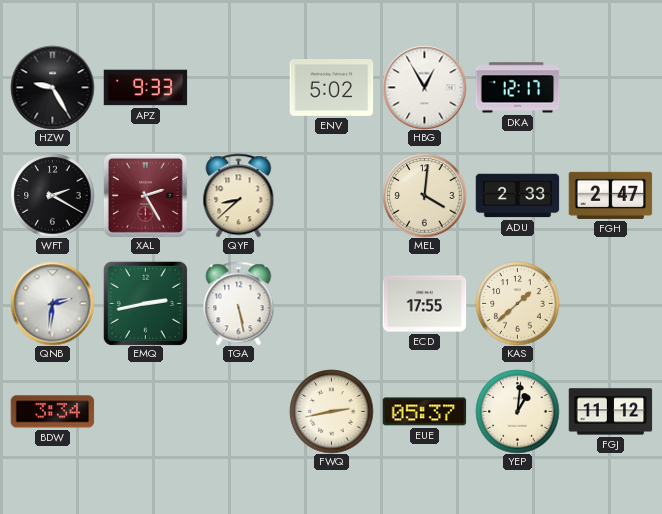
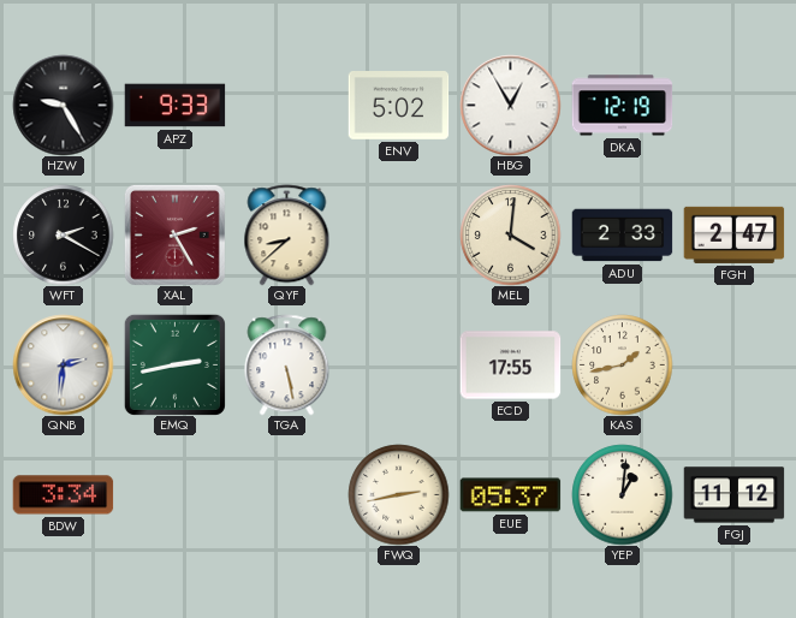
DKA: 12:17 -> 12:19 (622, 106)
KAS: 1:38 -> 1:43 (622, 364)
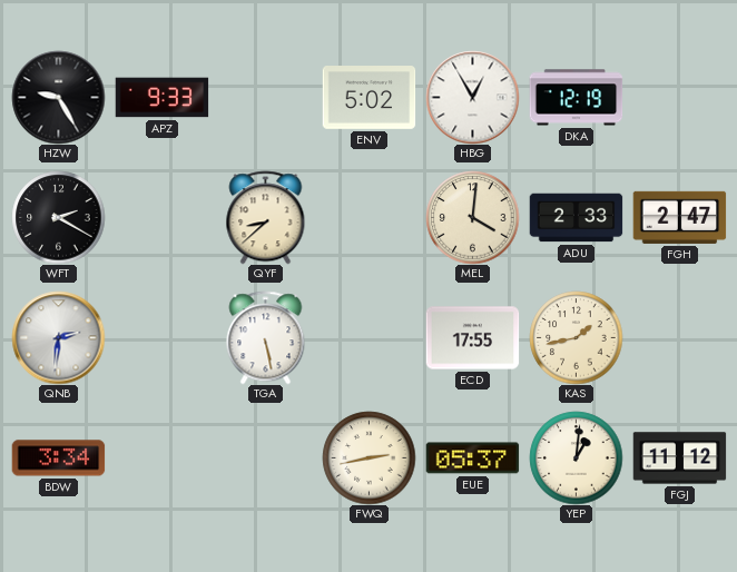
XAL: 2:25 -> none (174, 234)
EMQ: 2:43 -> none (174, 364)
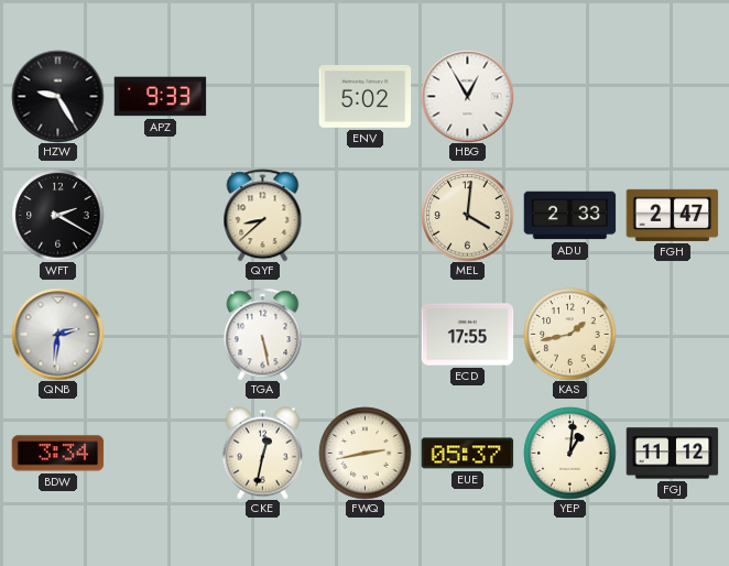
DKA: 12:19 -> none (576, 98)
CKE: none -> 12:32 (262, 453)
